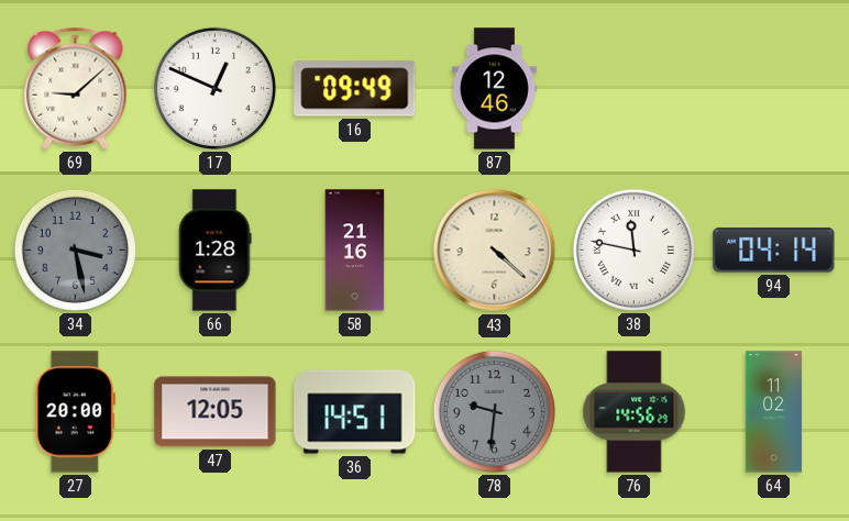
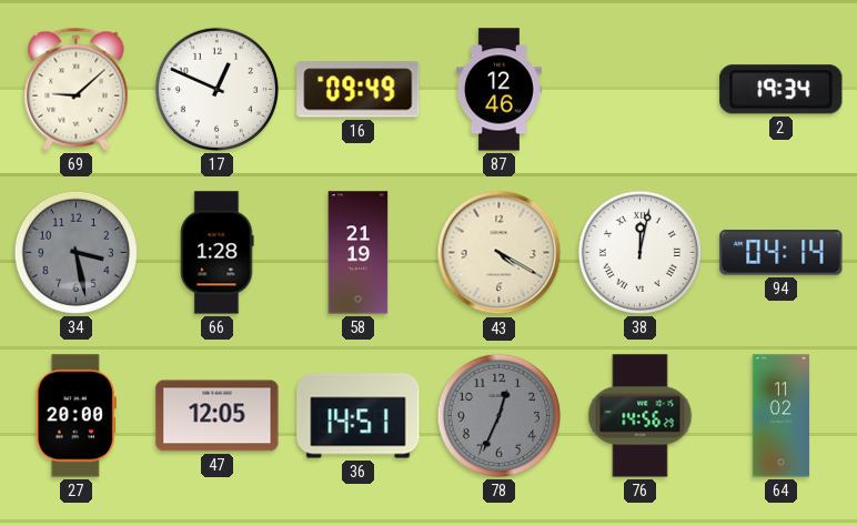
2: none -> 19:34 (782, 90)
58: 21:16 -> 21:19 (359, 253)
43: 4:22 -> 4:20 (500, 253)
38: 11:47 -> 12:02 (639, 252)
78: 9:31 -> 12:34 (498, 415)
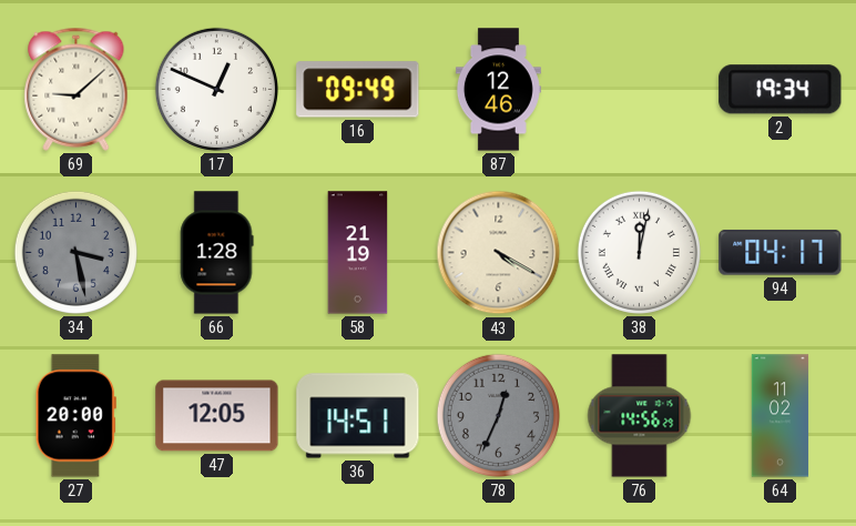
94: 04:14 -> 04:17 (781, 253)
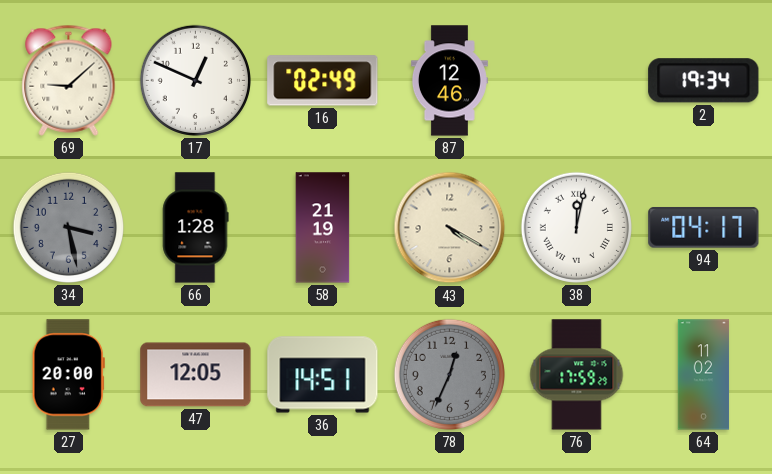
16: 09:49 -> 02:49 (323, 81)
76: 14:56 -> 17:59 (577, 375)
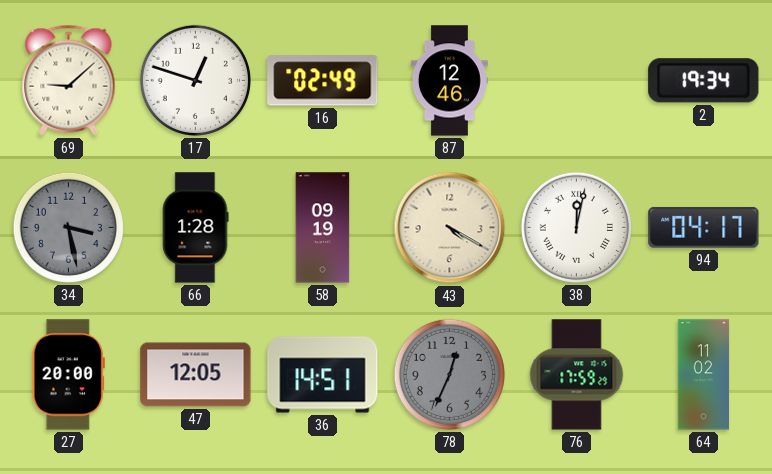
17: 12:49 -> 12:48 (195, 80)
58: 21:19 -> 09:19 (323, 228)
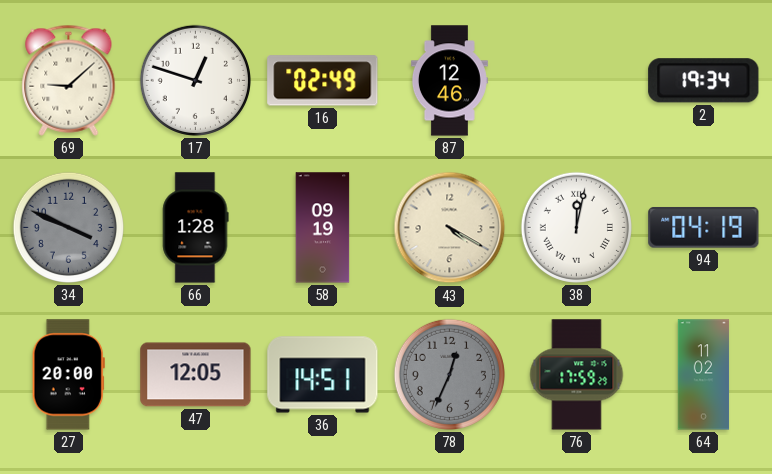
34: 3:28 -> 3:49 (68, 227)
94: 04:17 -> 04:19 (704, 228)
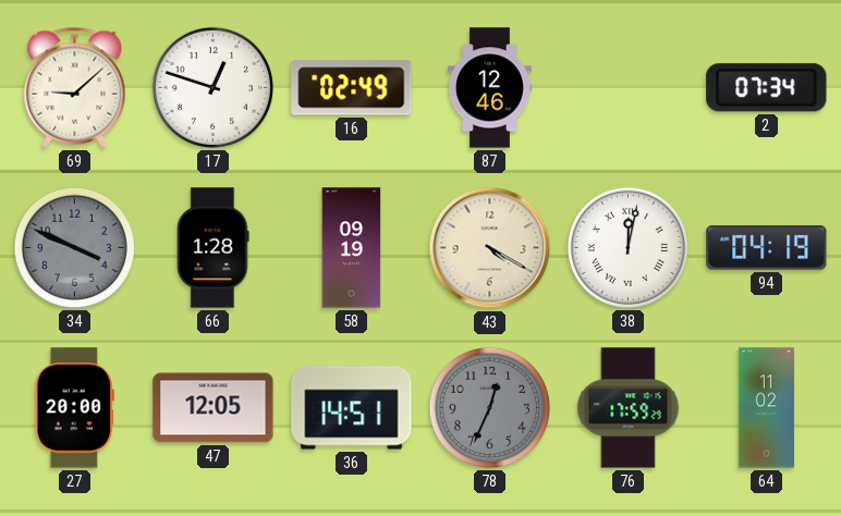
2: 19:34 -> 07:34 (767, 88)
